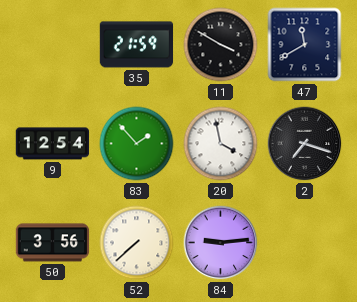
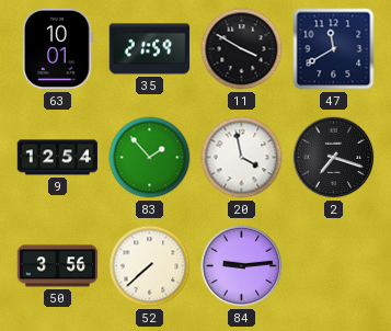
63: none -> 10:01 (58, 49)
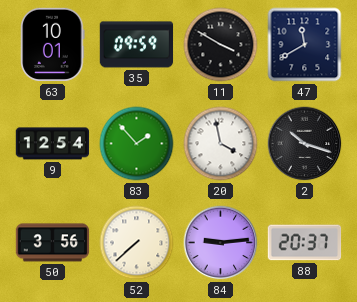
35: 21:59 -> 09:59 (137, 45)
2: 7:18 -> 10:18 (305, 144)
88: none -> 20:37 (305, 243)
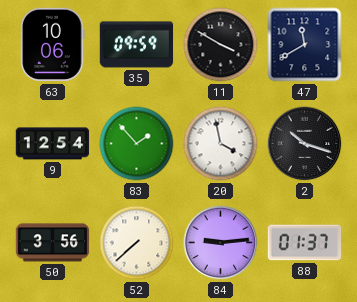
63: 10:01 -> 10:06 (53, 45)
88: 20:37 -> 01:37 (305, 243)
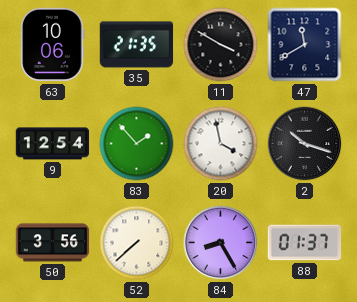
35: 09:59 -> 21:35 (137, 45)
84: 9:14 -> 8:25 (221, 243)
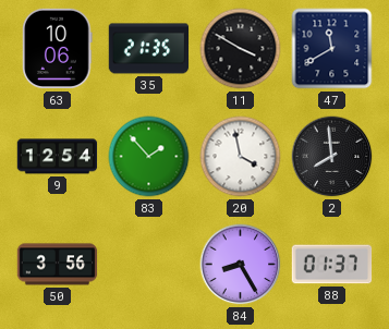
2: 10:18 -> 7:59 (332, 157)
52: 7:38 -> none (137, 243)
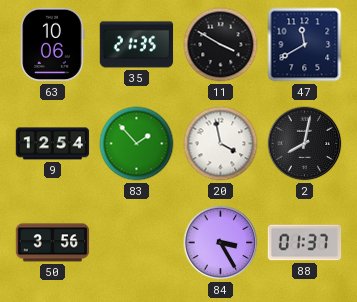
2: 7:59 -> 8:02 (305, 144)
84: 8:25 -> 3:25 (221, 243)
